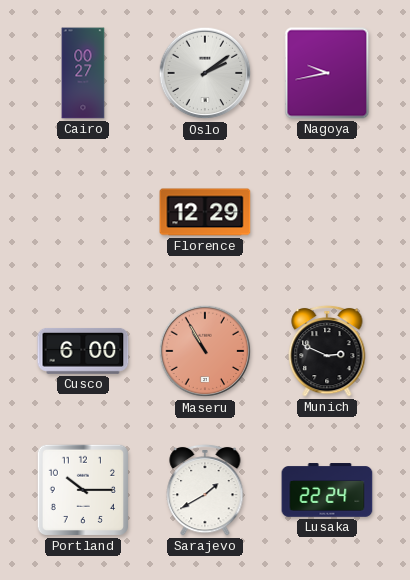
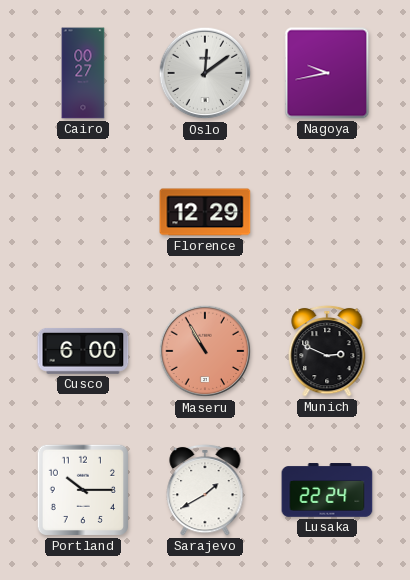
Oslo: 2:09 -> 12:09 (205, 73)
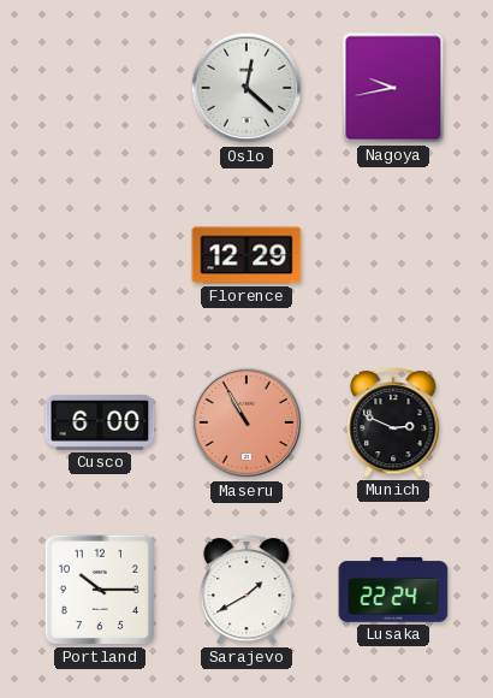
Cairo: 00:27 -> none (83, 73)
Oslo: 12:09 -> 12:22 (246, 88)
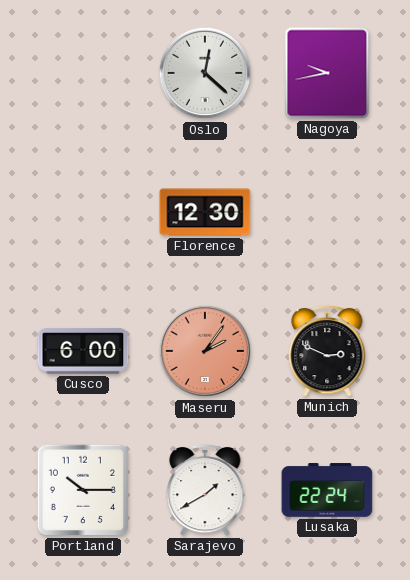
Florence: 12:29 -> 12:30 (205, 212)
Maseru: 10:55 -> 2:06 (205, 351)
